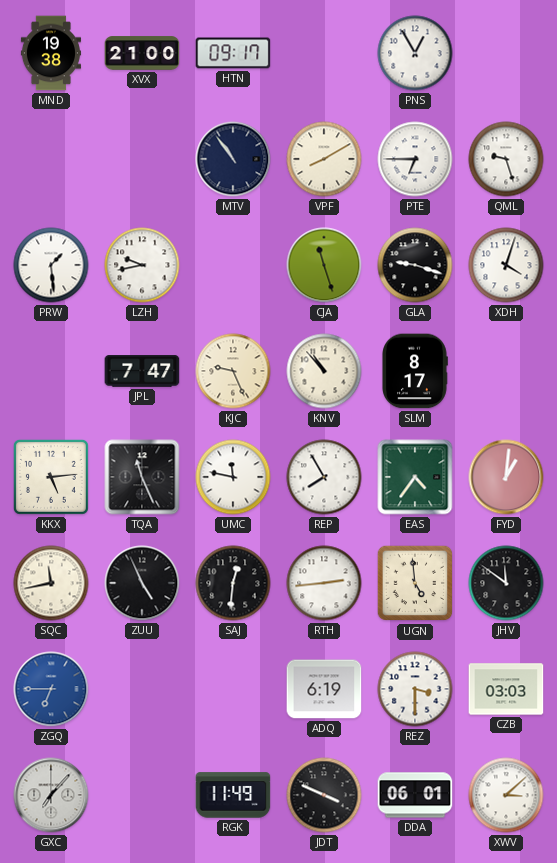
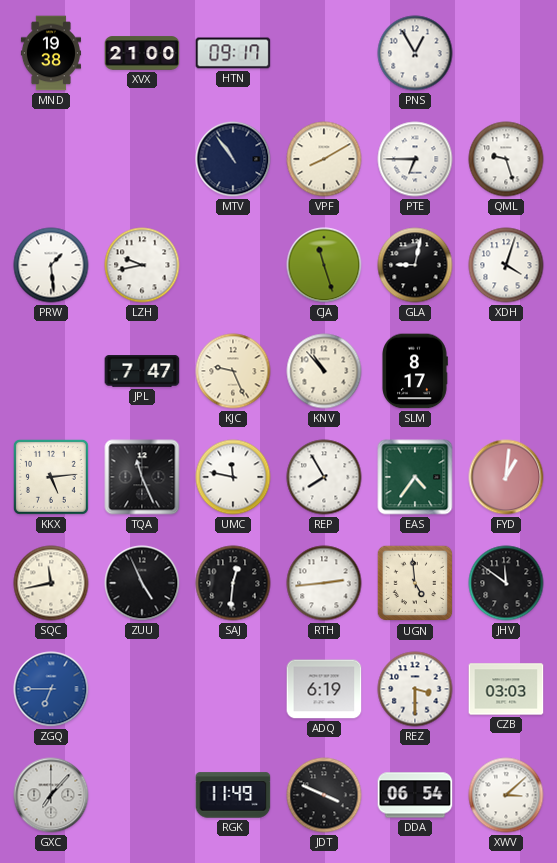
GLA: 9:18 -> 9:02 (415, 265)
DDA: 06:01 -> 06:54 (415, 795)
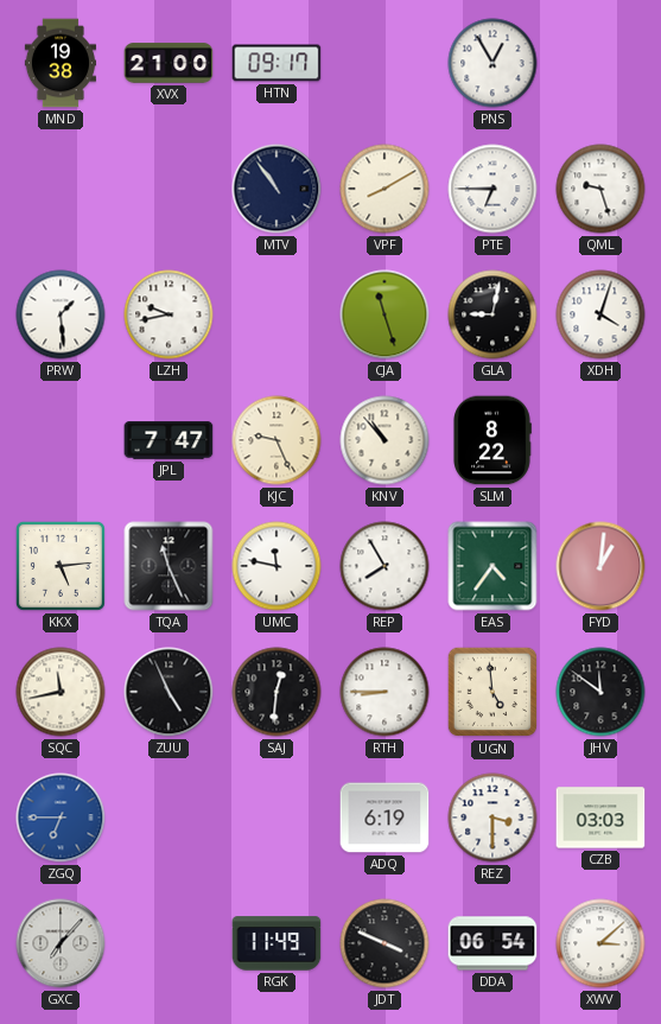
SLM: 8:17 -> 8:22 (492, 440)
RTH: 2:44 -> 8:45 (384, 692)
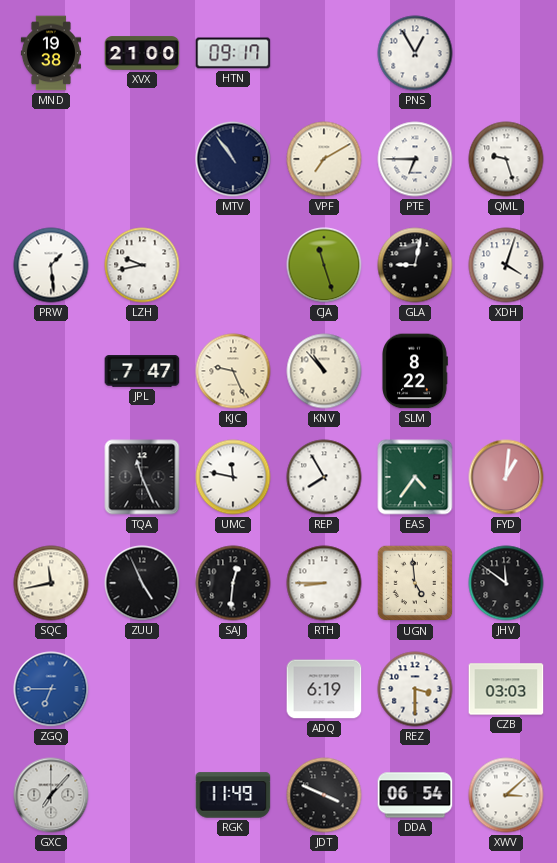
VPF: 8:10 -> 7:10 (324, 159)
KKX: 5:14 -> none (61, 566)
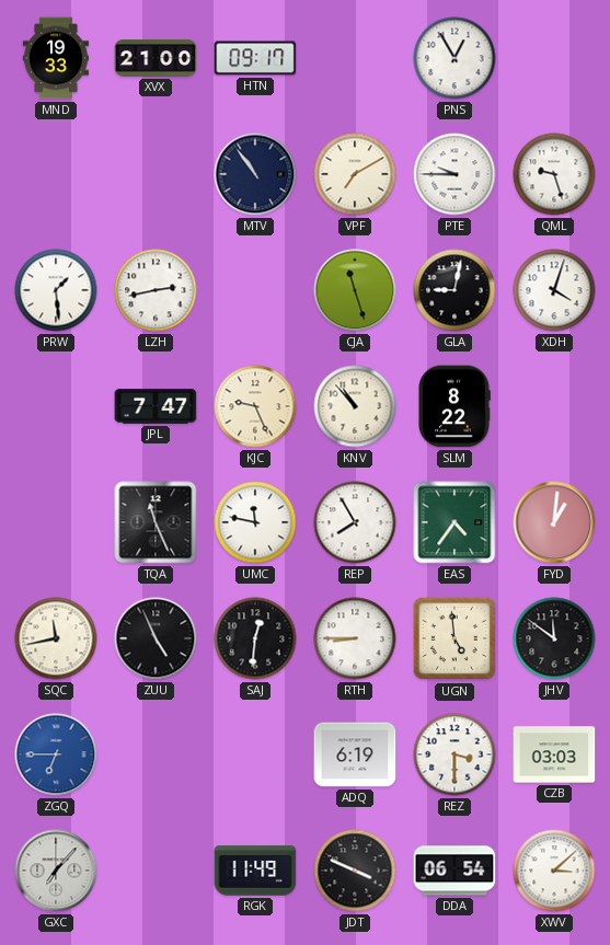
MND: 19:38 -> 19:33 (56, 58)
PTE: 6:45 -> 9:45 (454, 174)
LZH: 9:43 -> 2:43 (156, 290)
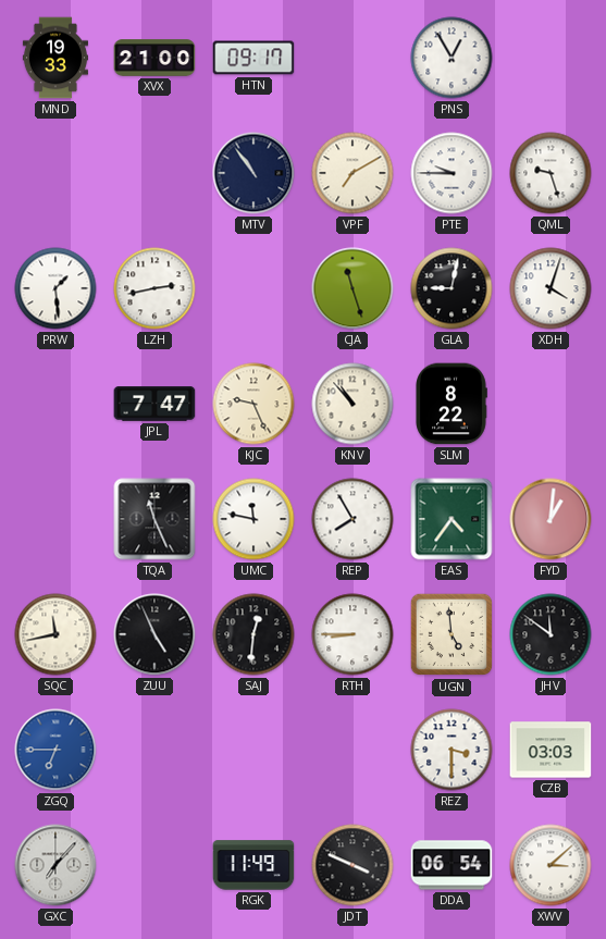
ADQ: 6:19 -> none (355, 754)
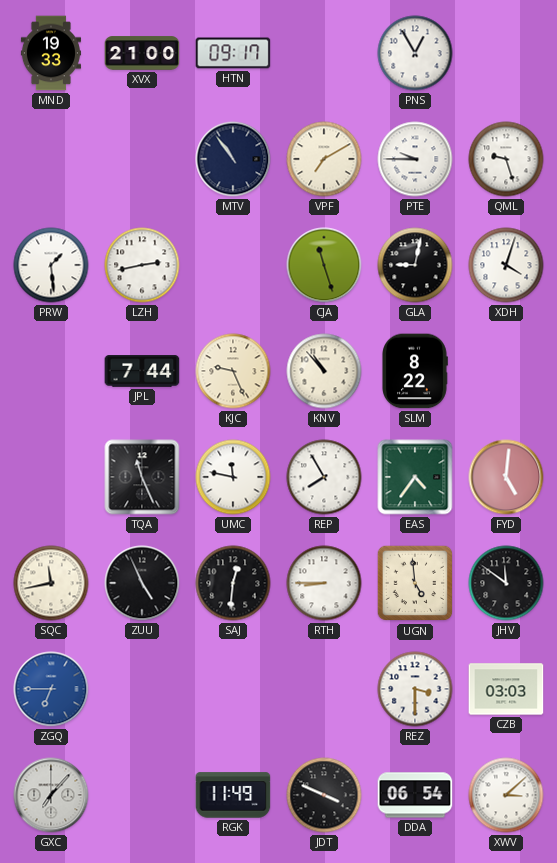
JPL: 7:47 -> 7:44 (142, 371)
FYD: 1:01 -> 5:01 (506, 477)
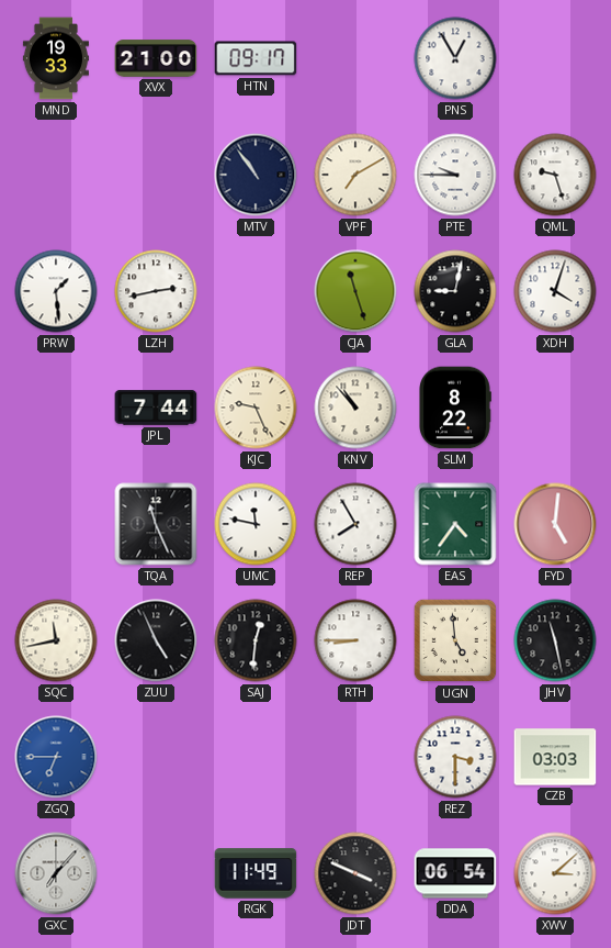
JHV: 11:51 -> 11:28 (555, 640)
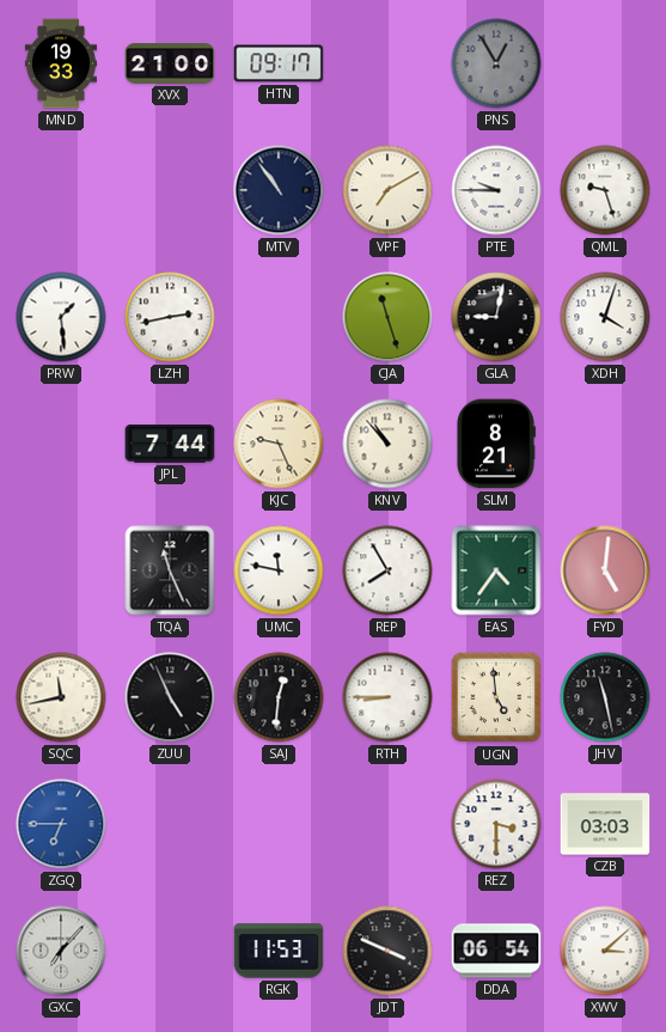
PNS dial: white -> grey (496, 63)
SLM: 8:22 -> 8:21 (496, 444)
RGK: 11:49 -> 11:53 (279, 951)
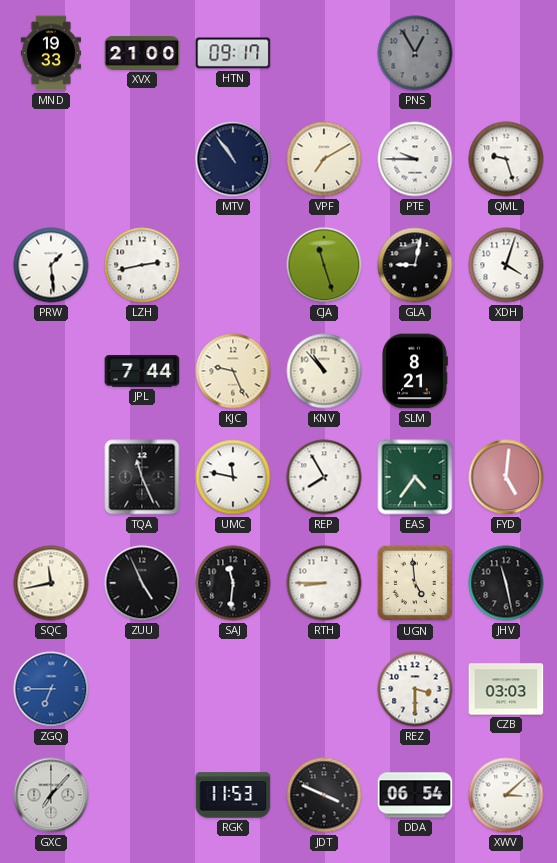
SAJ: 12:31 -> 11:31 (233, 583)
